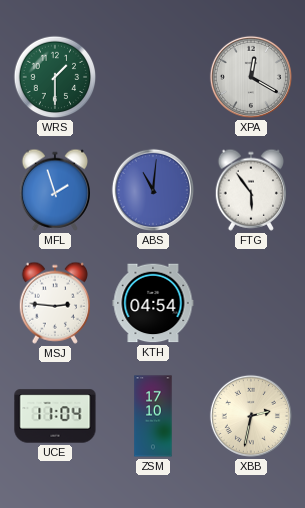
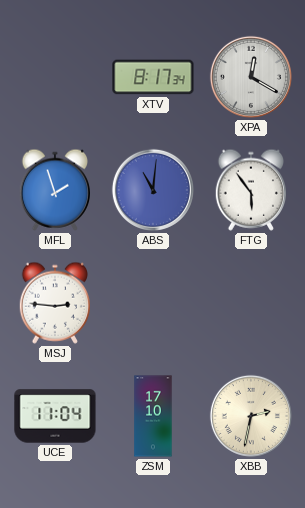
WRS: 1:30 -> none (55, 77)
XTV: none -> 8:17 (153, 77)
KTH: 04:54 -> none (153, 303)
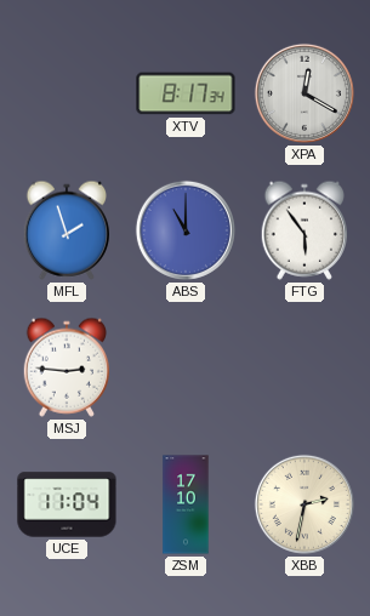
ABS: 11:01 -> 11:00 (186, 230)
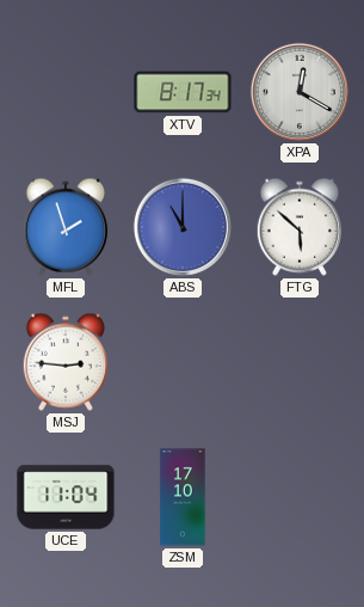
FTG: 5:54 -> 5:52 (298, 227)
XBB: 2:32 -> none (304, 504)
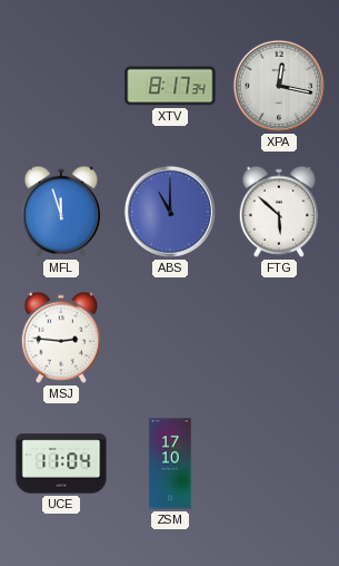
XPA: 12:20 -> 12:17 (279, 86)
MFL: 1:57 -> 11:57 (60, 212)
